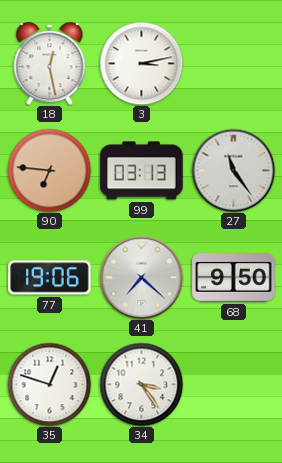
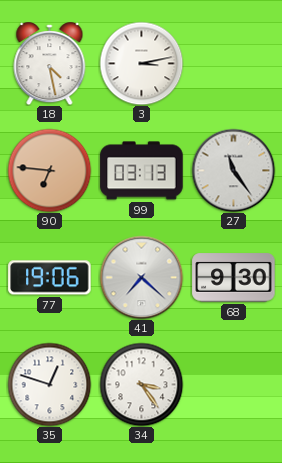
18: 12:28 -> 4:28 (50, 64)
68: 9:50 -> 9:30 (234, 278)
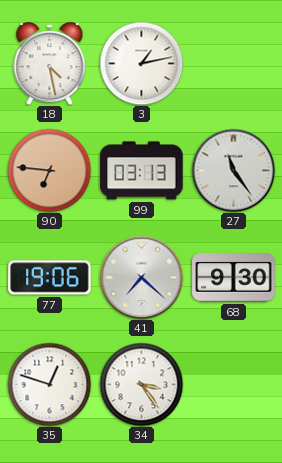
3: 3:13 -> 1:13 (141, 63)
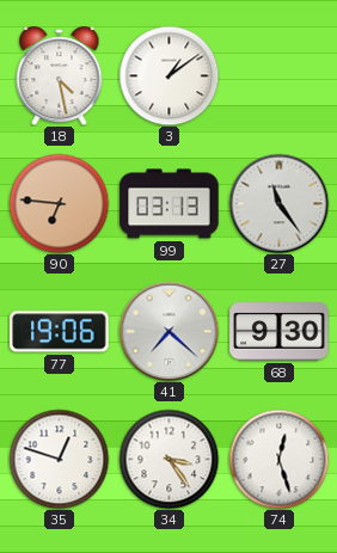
3: 1:13 -> 1:09 (168, 75)
74: none -> 12:27 (278, 459)
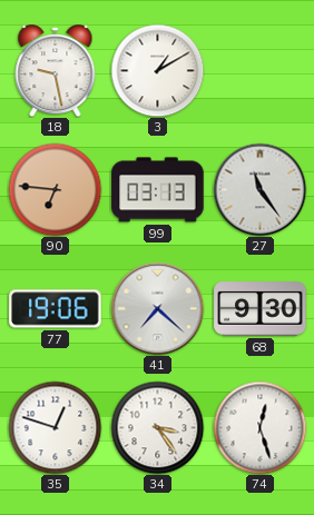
18: 4:28 -> 9:28 (56, 71)
3: 1:09 -> 1:10 (157, 70)
